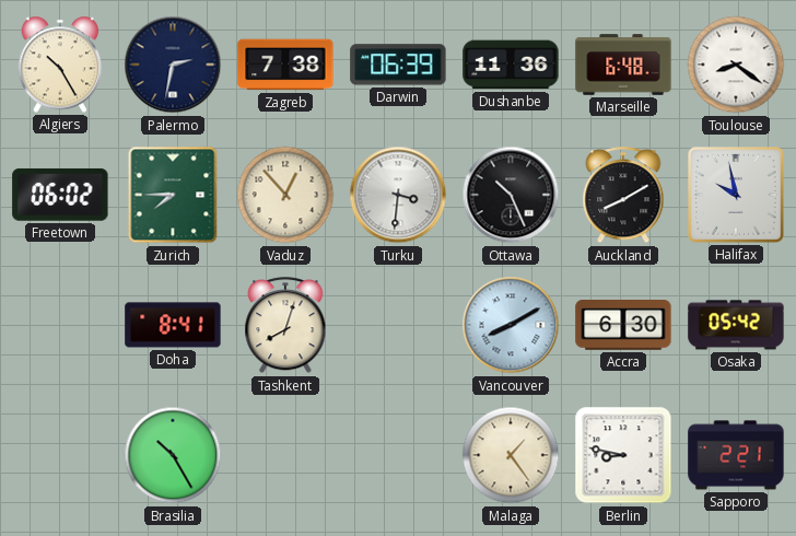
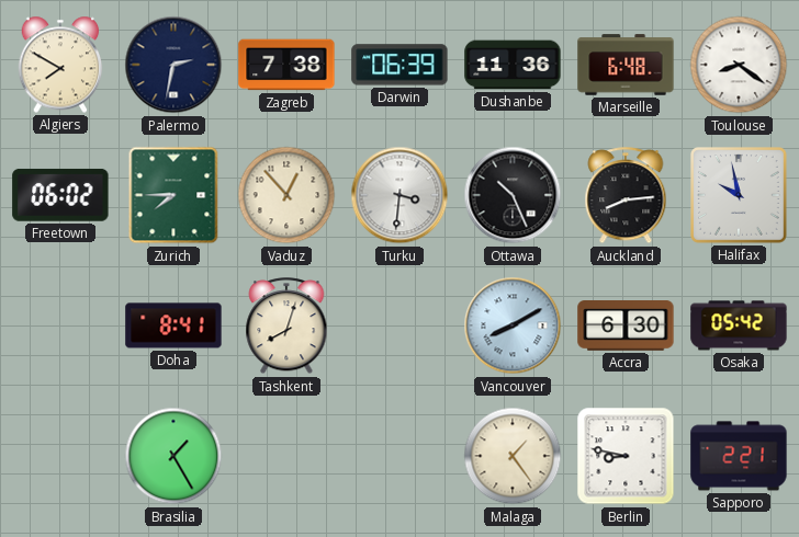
Algiers: 10:25 -> 7:50 (60, 65)
Auckland: 8:10 -> 8:14 (626, 196)
Brasilia: 10:25 -> 1:25 (173, 456)
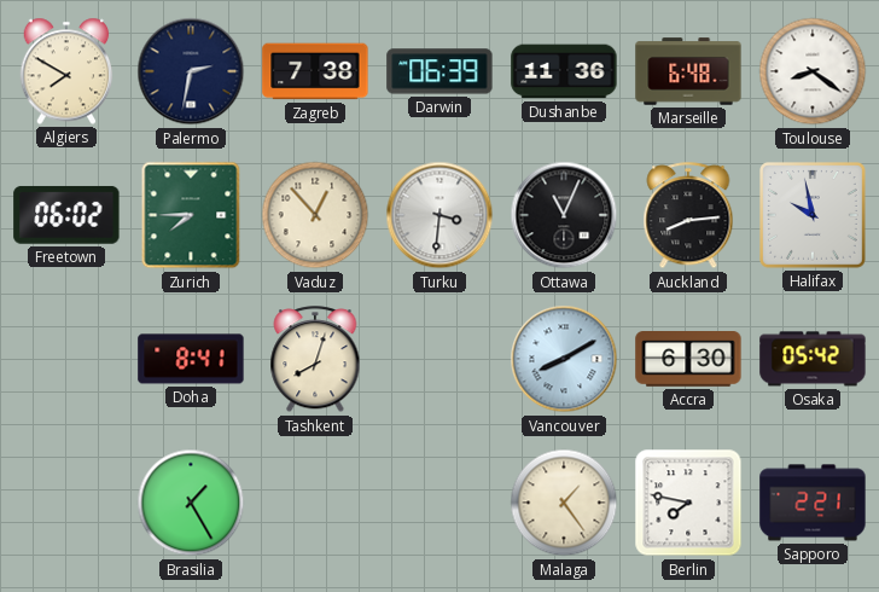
Ottawa: 10:26 -> 11:04 (564, 215)
Berlin: 8:47 -> 7:47 (688, 503)
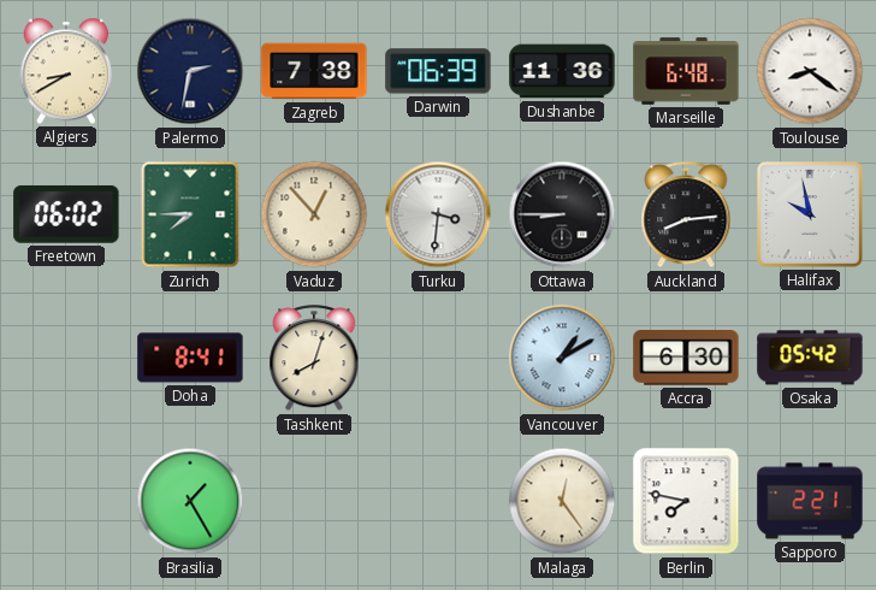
Algiers: 7:50 -> 8:40 (66, 71)
Ottawa: 11:04 -> 8:45 (562, 214)
Vancouver: 8:10 -> 1:10 (562, 358)
Malaga: 1:24 -> 12:24 (562, 501)
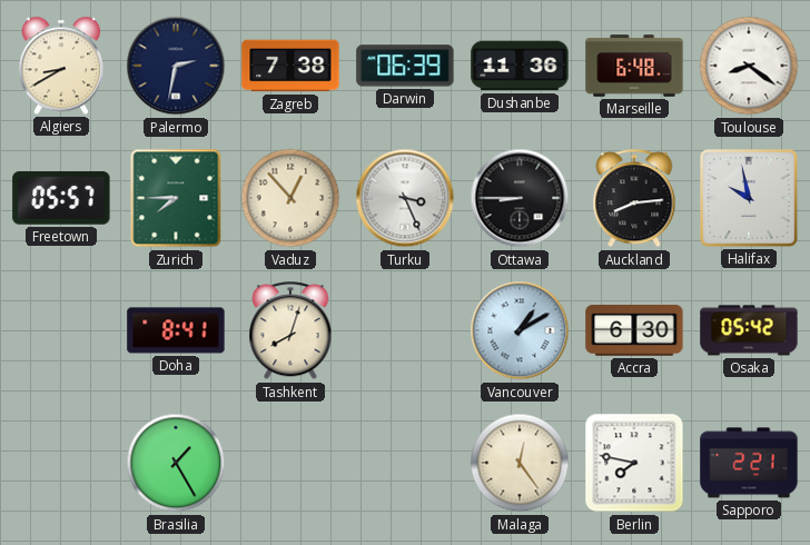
Freetown: 06:02 -> 05:57 (61, 198)
Turku: 3:31 -> 3:26 (405, 198)
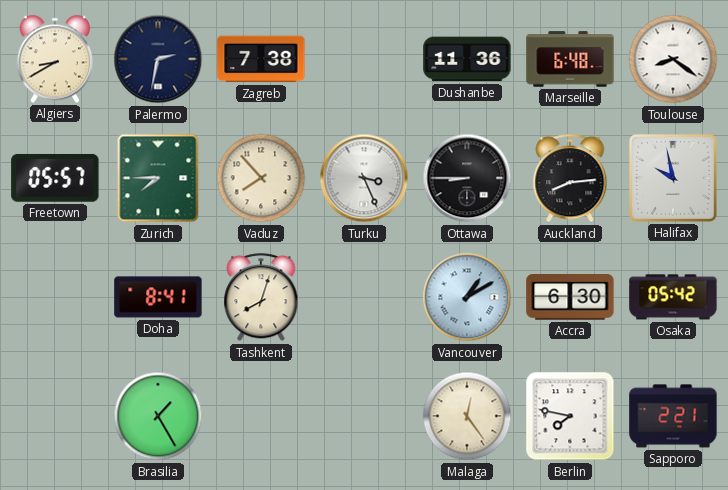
Darwin: 06:39 -> none (405, 66)
Vaduz: 12:53 -> 7:53 (261, 178)
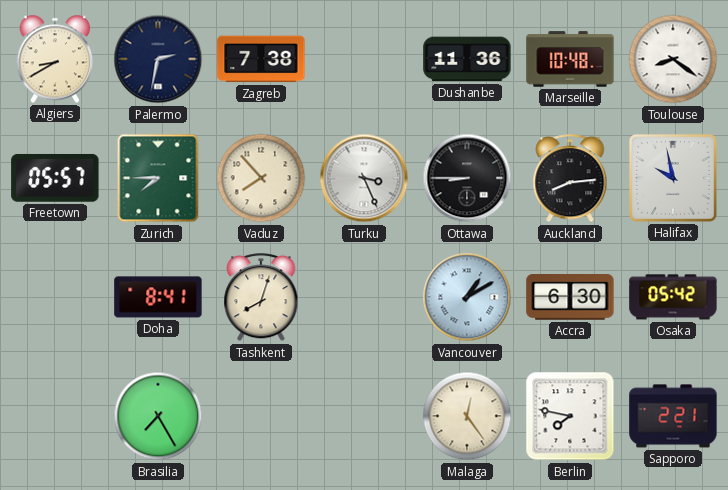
Marseille: 6:48 -> 10:48 (570, 59)
Brasilia: 1:25 -> 7:25 (158, 416)
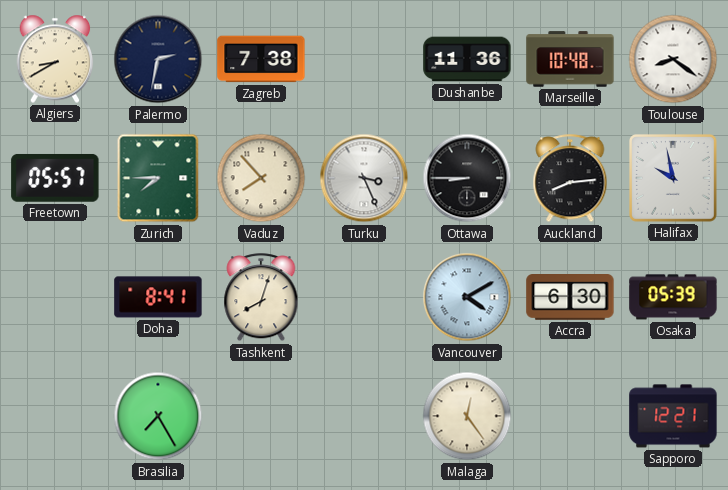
Vancouver: 1:10 -> 4:10 (467, 297)
Osaka: 05:42 -> 05:39 (673, 297)
Berlin: 7:47 -> none (570, 416)
Sapporo: 2:21 -> 12:21 (673, 416)
